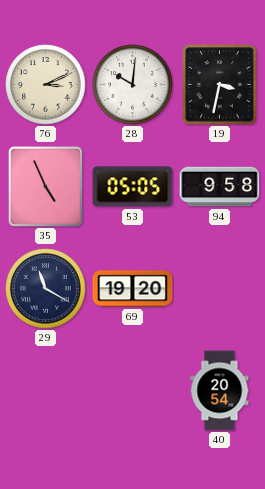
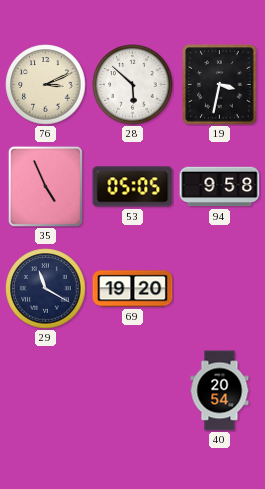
28: 10:01 -> 5:52 (133, 85)
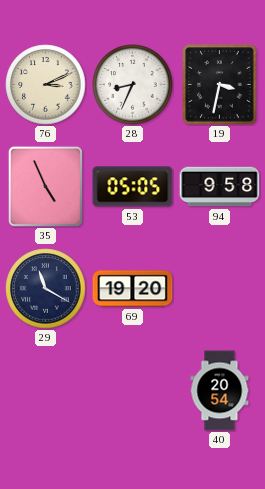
28: 5:52 -> 8:34 (133, 85)
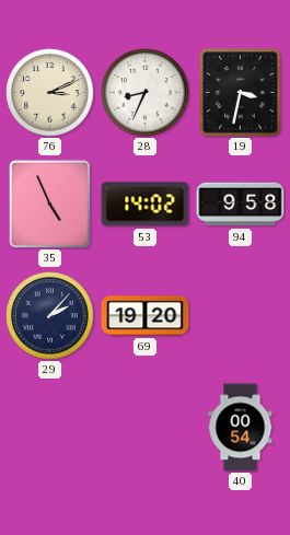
53: 05:05 -> 14:02 (146, 205)
29: 11:20 -> 2:07 (50, 316)
40: 20:54 -> 00:54 (241, 428)
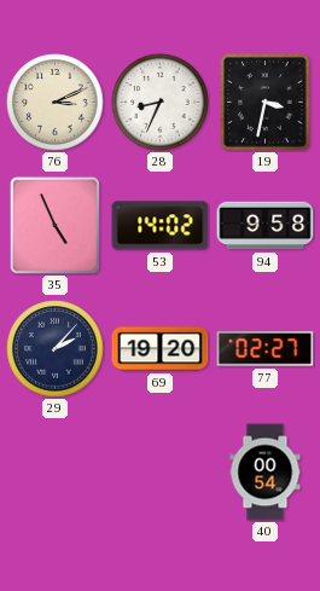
77: none -> 02:27 (266, 349)
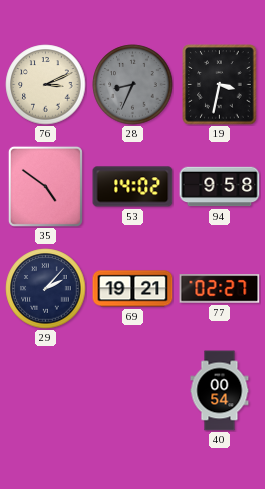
28 dial: white -> grey (133, 85)
35: 4:56 -> 4:51 (45, 186)
69: 19:20 -> 19:21 (133, 289)
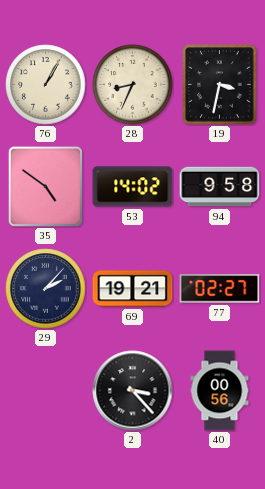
76: 3:11 -> 1:05 (46, 85)
28 dial: grey -> cream (133, 85)
2: none -> 3:23 (133, 391)
40: 00:54 -> 00:56 (220, 391)
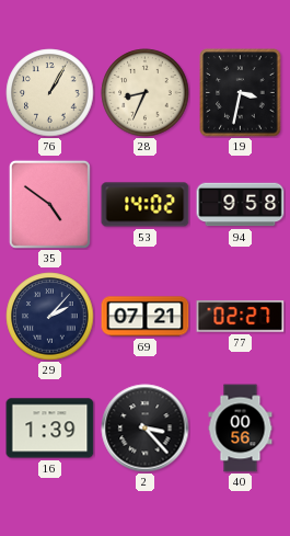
69: 19:21 -> 07:21 (146, 317)
16: none -> 1:39 (50, 429)
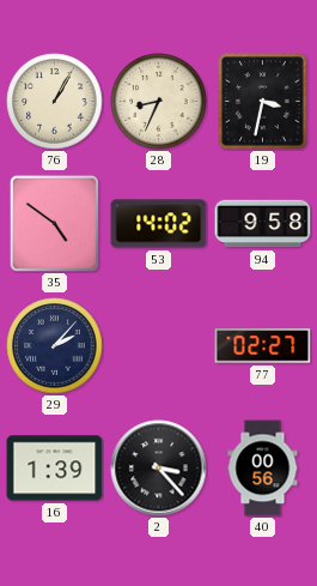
69: 07:21 -> none (146, 317)
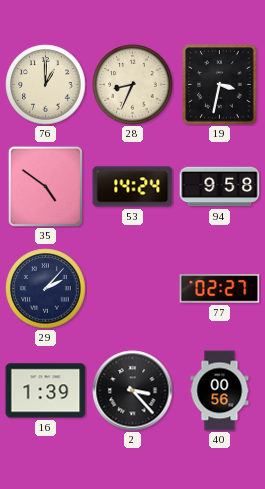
76: 1:05 -> 1:00 (46, 85)
53: 14:02 -> 14:24 (133, 187)
